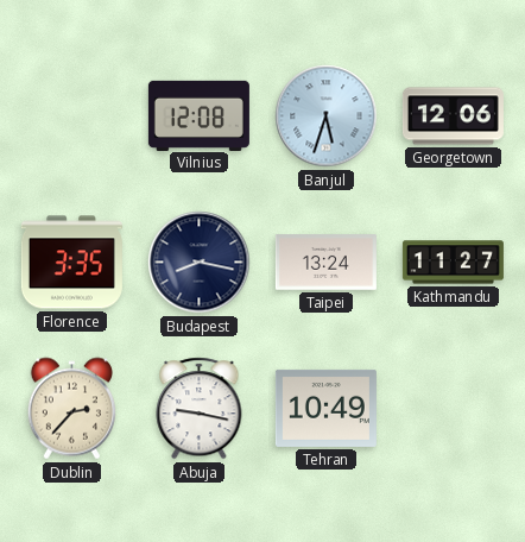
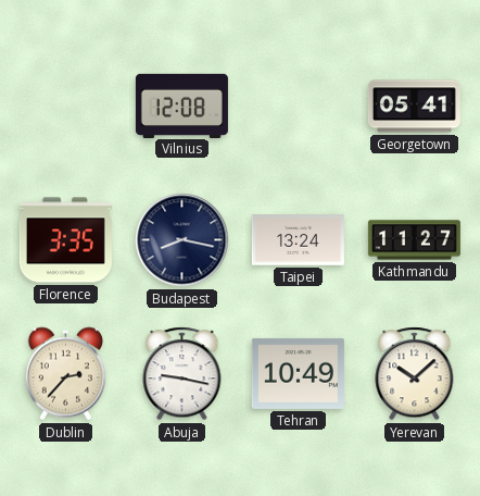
Banjul: 5:33 -> none (327, 116)
Georgetown: 12:06 -> 05:41 (414, 107)
Yerevan: none -> 10:08 (415, 374)
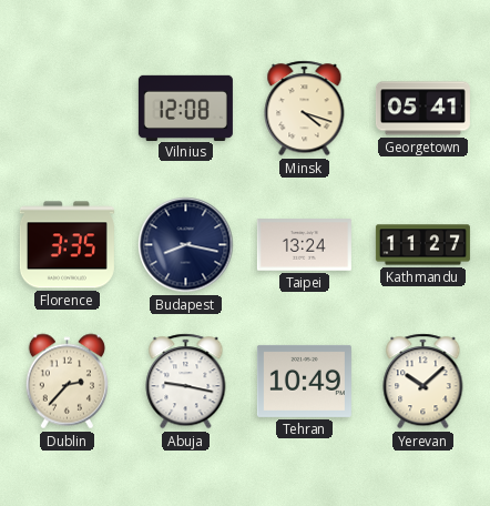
Minsk: none -> 4:18 (305, 109)
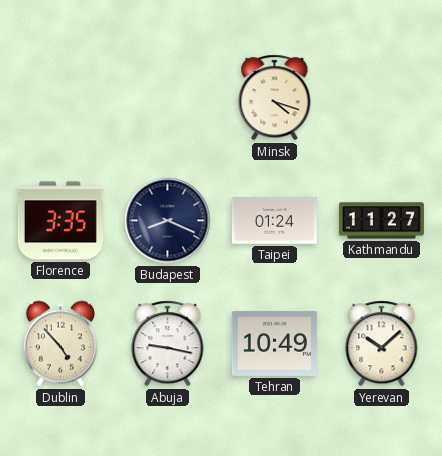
Vilnius: 12:08 -> none (185, 108)
Georgetown: 05:41 -> none (422, 109)
Budapest: 8:17 -> 8:19 (168, 221)
Taipei: 13:24 -> 01:24 (274, 221)
Dublin: 2:37 -> 4:53 (60, 344)
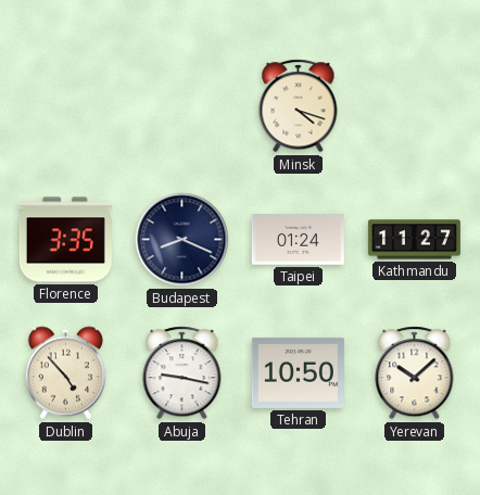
Tehran: 10:49 -> 10:50 (298, 372)
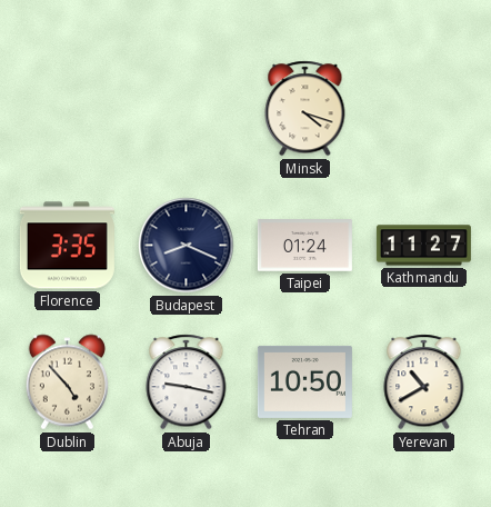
Yerevan: 10:08 -> 10:40 (424, 382)
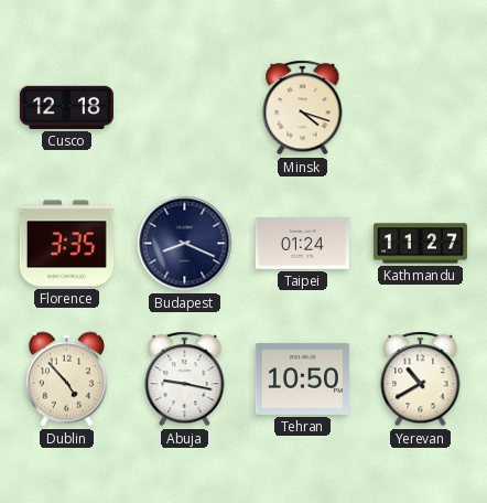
Cusco: none -> 12:18 (66, 107)
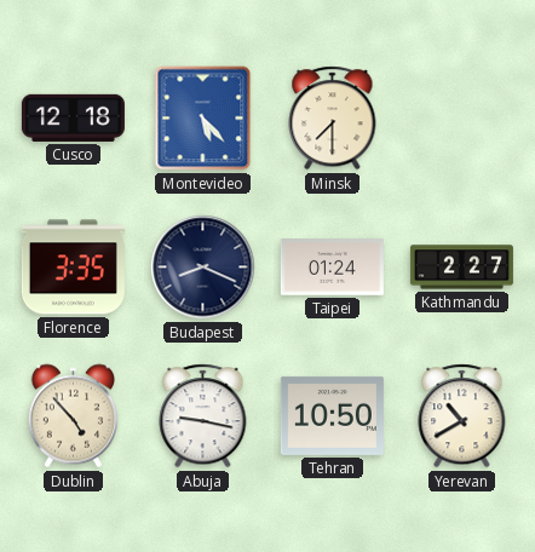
Montevideo: none -> 5:23 (203, 119)
Minsk: 4:18 -> 7:30 (333, 119)
Kathmandu: 11:27 -> 2:27 (461, 268)
